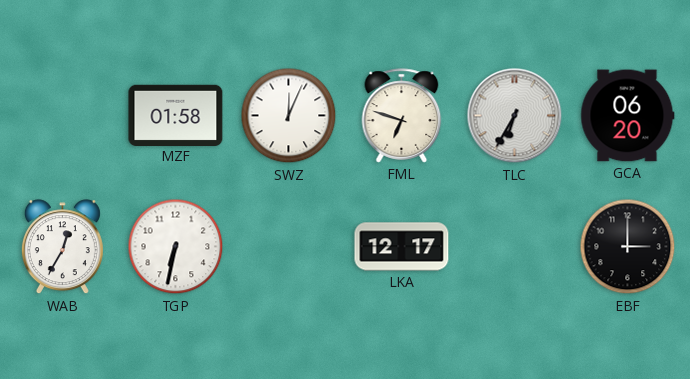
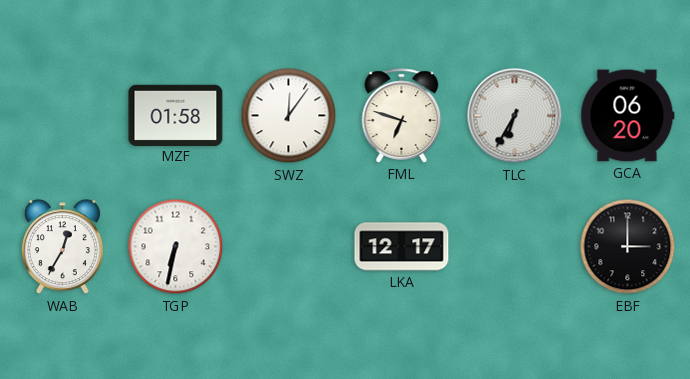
SWZ: 12:04 -> 12:06 (289, 116)
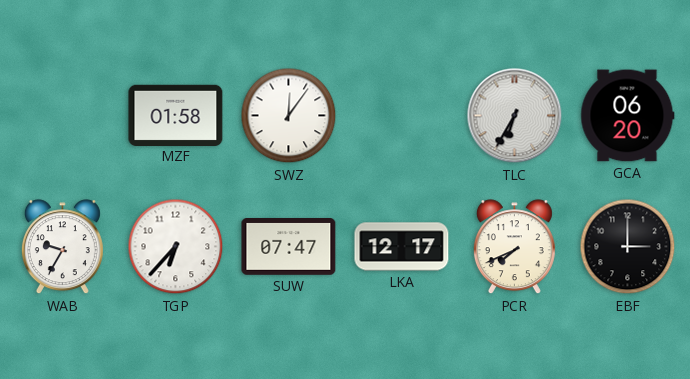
FML: 6:48 -> none (402, 116)
WAB: 12:35 -> 9:35 (62, 247)
TGP: 6:32 -> 6:37 (176, 247)
SUW: none -> 07:47 (289, 247)
PCR: none -> 7:41 (514, 247)
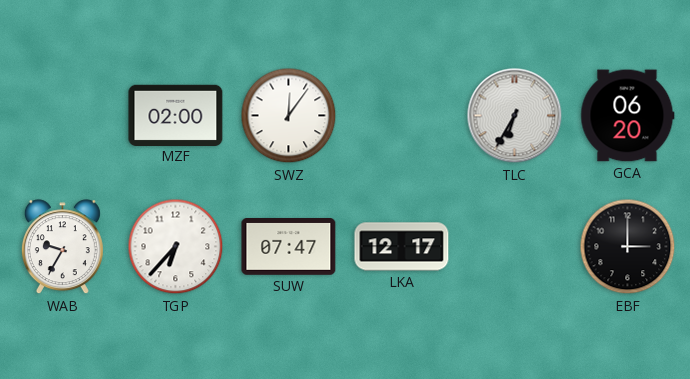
MZF: 01:58 -> 02:00 (176, 115)
PCR: 7:41 -> none (514, 247)
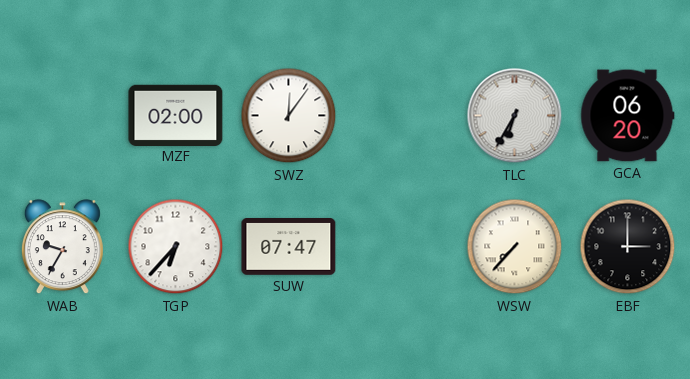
LKA: 12:17 -> none (402, 247)
WSW: none -> 7:37 (515, 247)
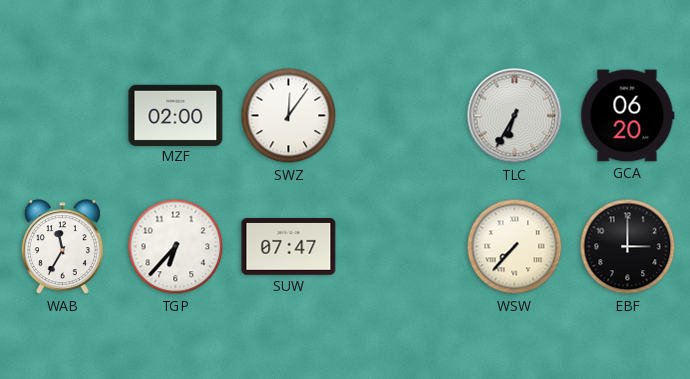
WAB: 9:35 -> 11:35 (62, 247)
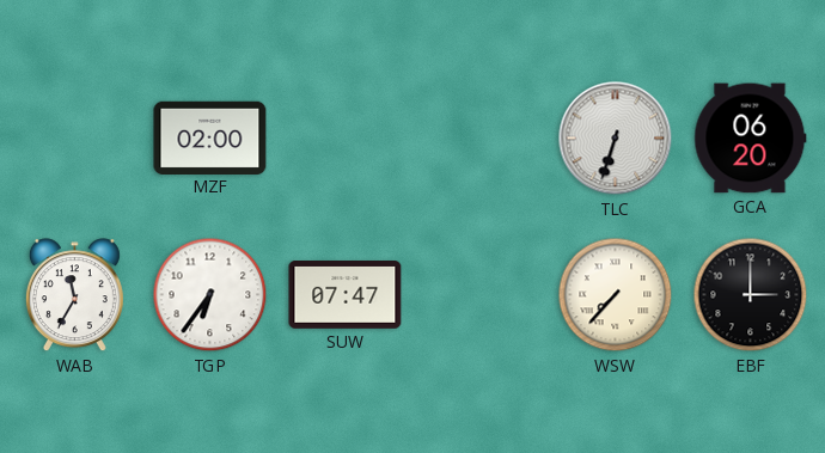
SWZ: 12:06 -> none (289, 116)
TLC: 6:35 -> 6:33 (616, 139)
TGP: 6:37 -> 6:36 (210, 295)
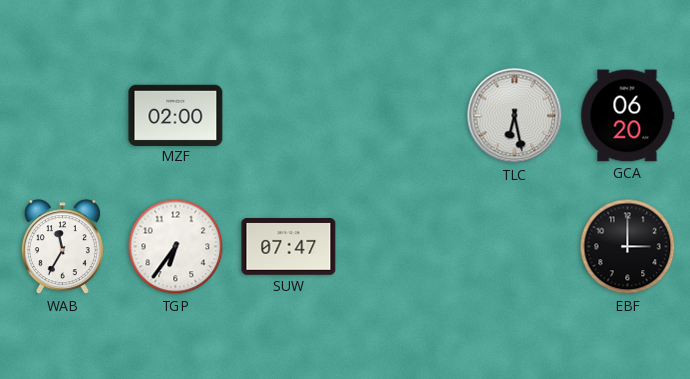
TLC: 6:33 -> 6:28 (515, 116)
WSW: 7:37 -> none (616, 295)
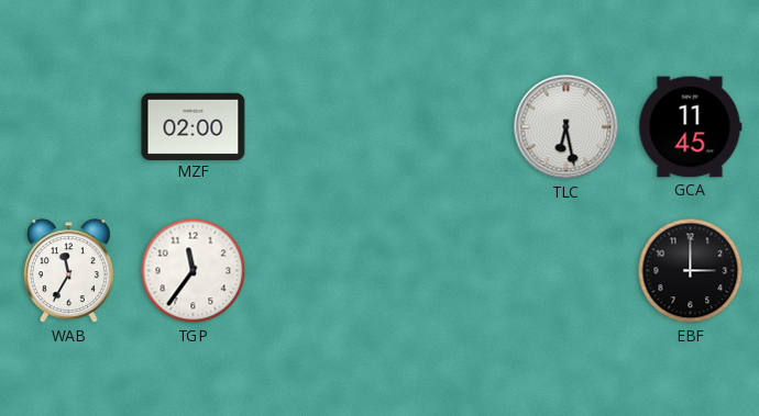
GCA: 06:20 -> 11:45 (691, 127)
TGP: 6:36 -> 11:36 (194, 271)
SUW: 07:47 -> none (289, 247)
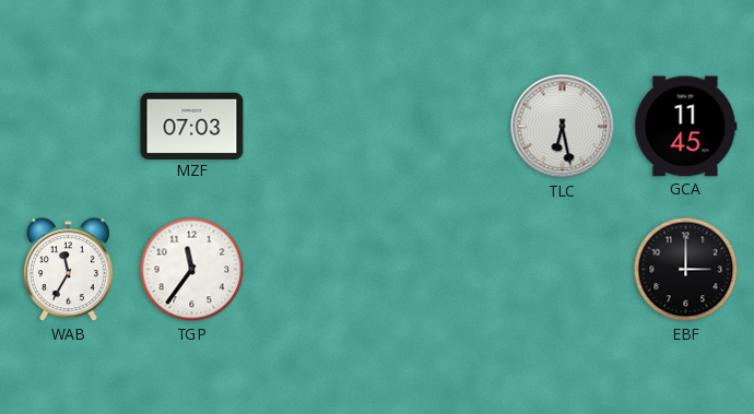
MZF: 02:00 -> 07:03 (192, 126)
